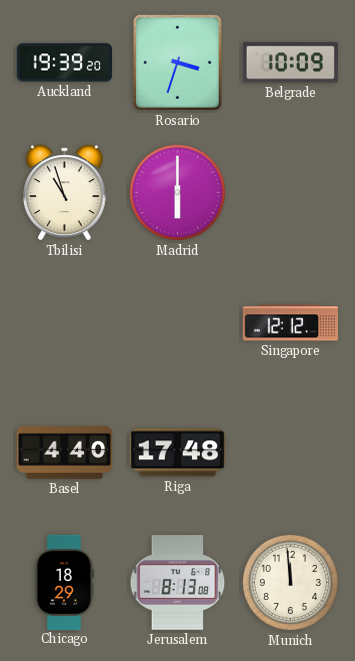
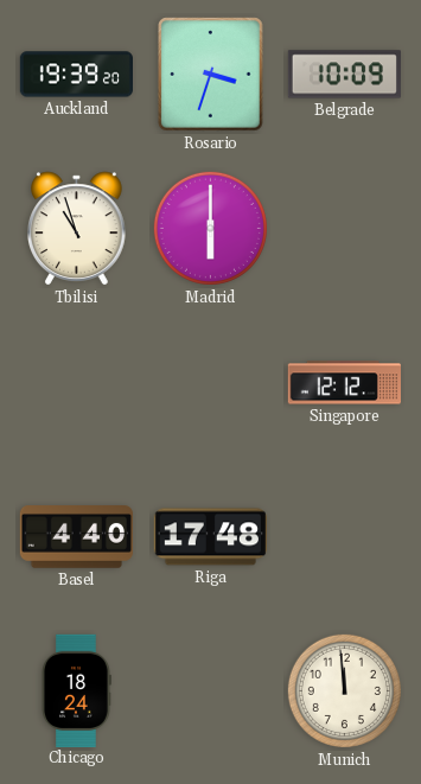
Chicago: 18:29 -> 18:24 (76, 690)
Jerusalem: 8:13 -> none (178, 583)
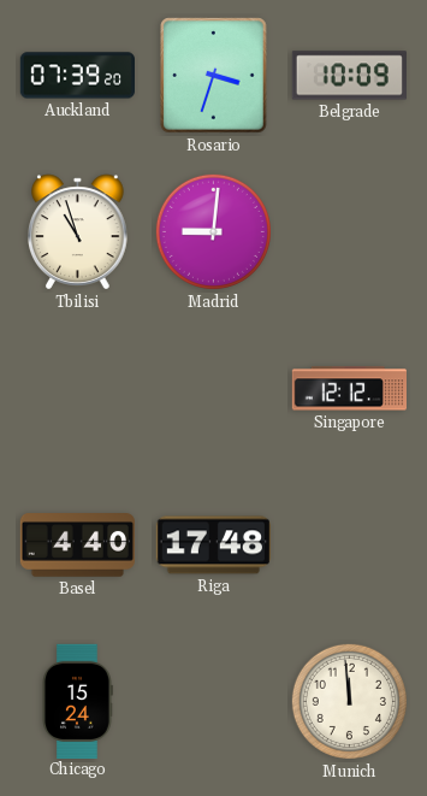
Auckland: 19:39 -> 07:39 (77, 76)
Madrid: 6:00 -> 9:01 (213, 231)
Chicago: 18:24 -> 15:24 (77, 701)
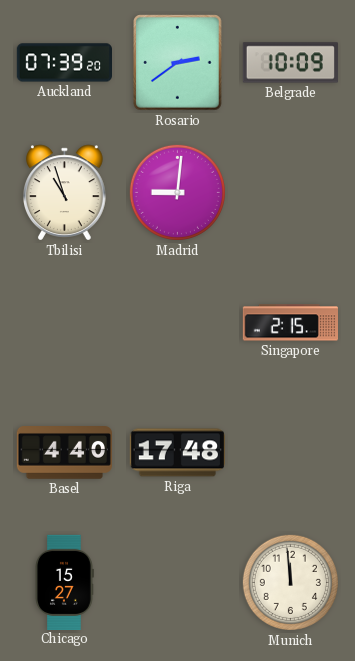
Rosario: 3:33 -> 2:39 (178, 63)
Singapore: 12:12 -> 2:15 (290, 323)
Chicago: 15:24 -> 15:27 (64, 582)
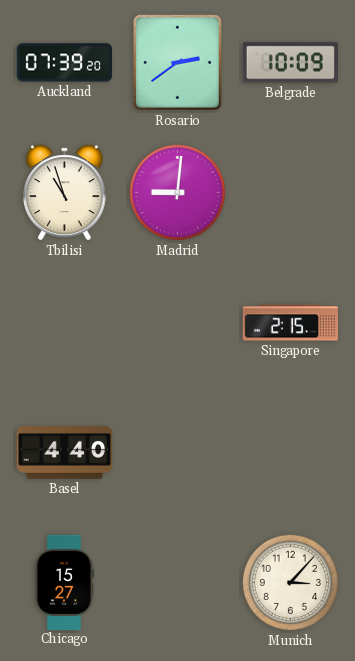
Riga: 17:48 -> none (177, 453)
Munich: 11:59 -> 3:07 (290, 582)
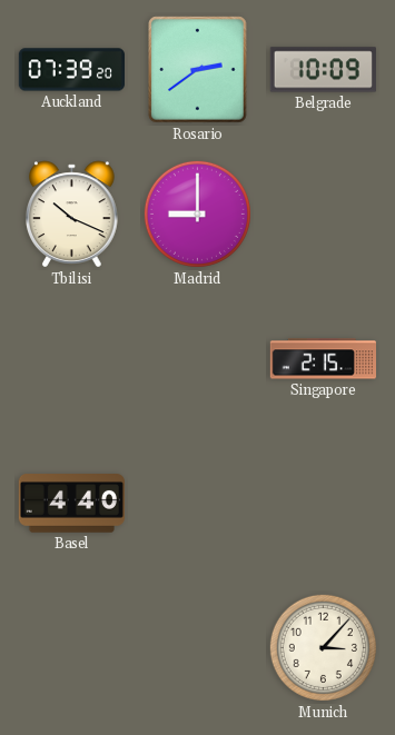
Tbilisi: 10:57 -> 10:19 (72, 215)
Madrid: 9:01 -> 9:00 (197, 213)
Chicago: 15:27 -> none (64, 582)
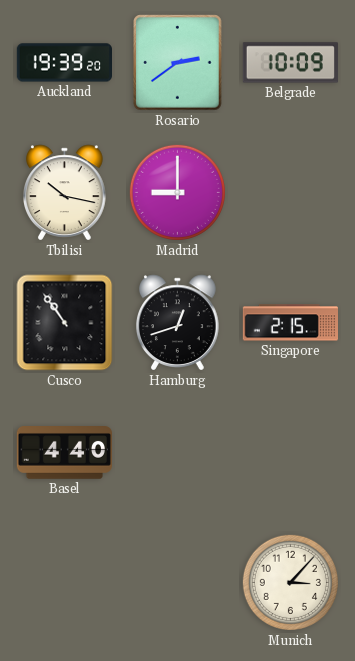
Auckland: 07:39 -> 19:39 (64, 63)
Tbilisi: 10:19 -> 10:17 (65, 193)
Cusco: none -> 10:54 (65, 323)
Hamburg: none -> 12:42 (178, 323)
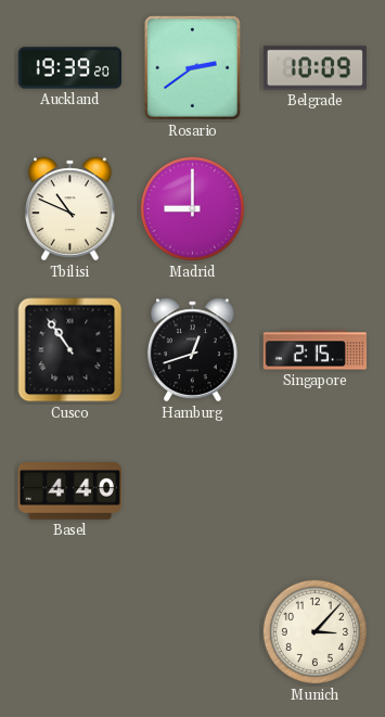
Tbilisi: 10:17 -> 10:49 (70, 209)
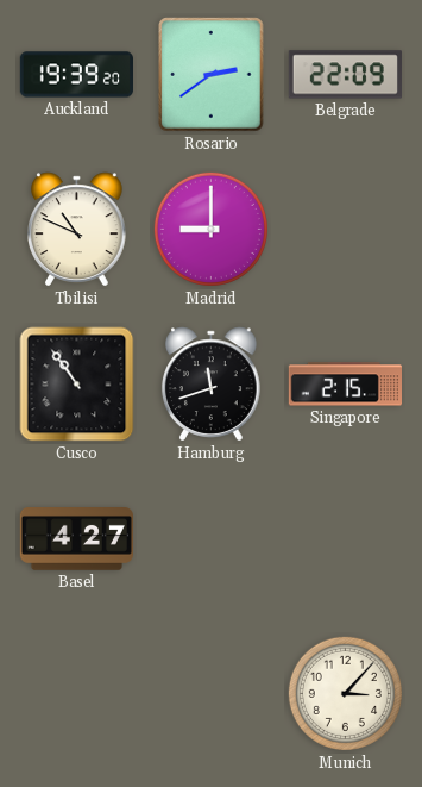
Belgrade: 10:09 -> 22:09 (345, 75)
Hamburg: 12:42 -> 11:42 (212, 385)
Basel: 4:40 -> 4:27 (76, 539)
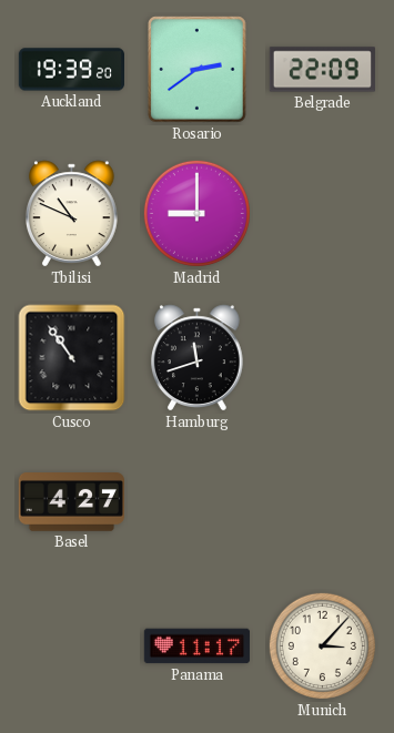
Singapore: 2:15 -> none (345, 385)
Panama: none -> 11:17 (196, 647)
